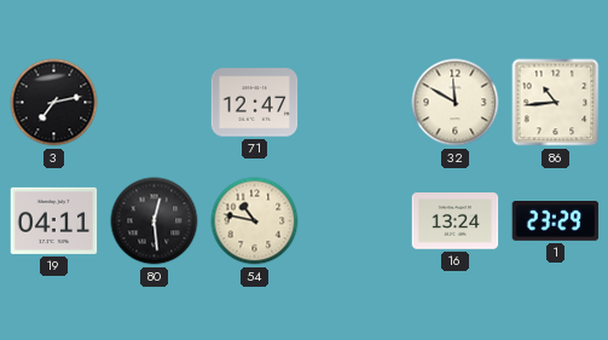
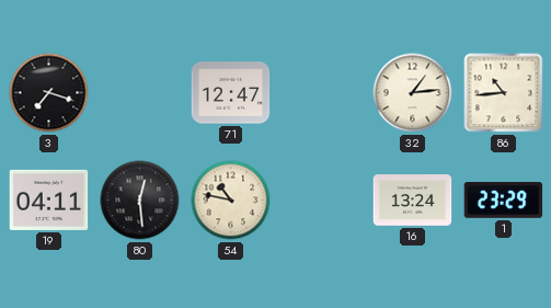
3: 7:13 -> 7:18 (49, 93)
32: 11:50 -> 1:14 (413, 93)
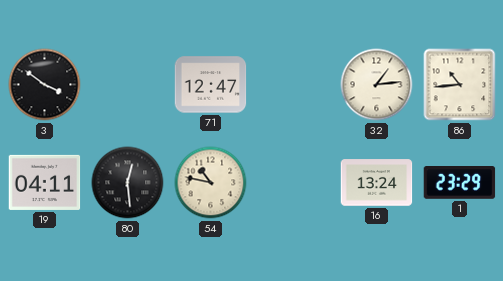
3: 7:18 -> 3:51 (45, 85)
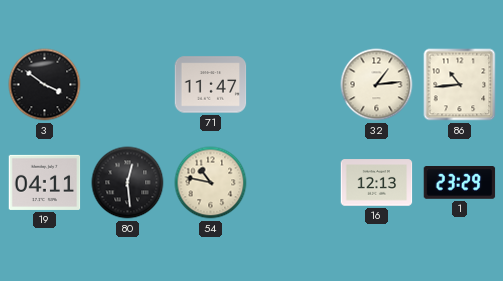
71: 12:47 -> 11:47 (211, 85)
16: 13:24 -> 12:13 (377, 183)
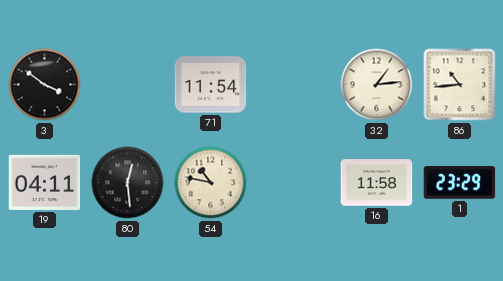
71: 11:47 -> 11:54 (211, 85)
16: 12:13 -> 11:58 (377, 183)
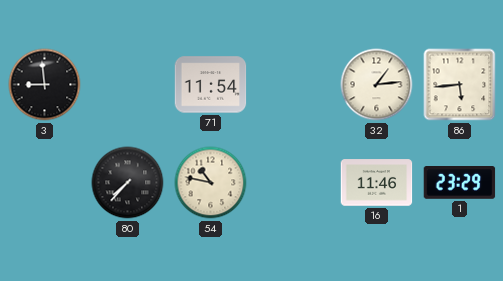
3: 3:51 -> 8:59 (45, 85)
86: 10:44 -> 5:44 (460, 85)
19: 04:11 -> none (45, 182)
80: 12:29 -> 7:37 (128, 183)
16: 11:58 -> 11:46 (377, 183)
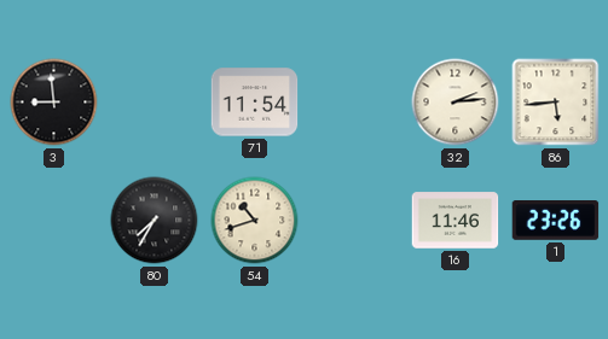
32: 1:14 -> 2:14 (456, 103)
80: 7:37 -> 7:35 (155, 221)
54: 10:47 -> 10:42 (255, 221)
1: 23:29 -> 23:26 (556, 221)
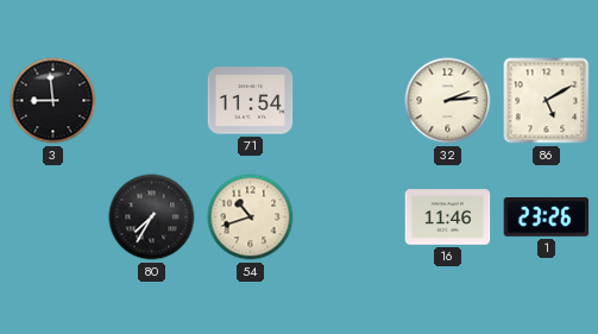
86: 5:44 -> 5:10 (547, 101)
